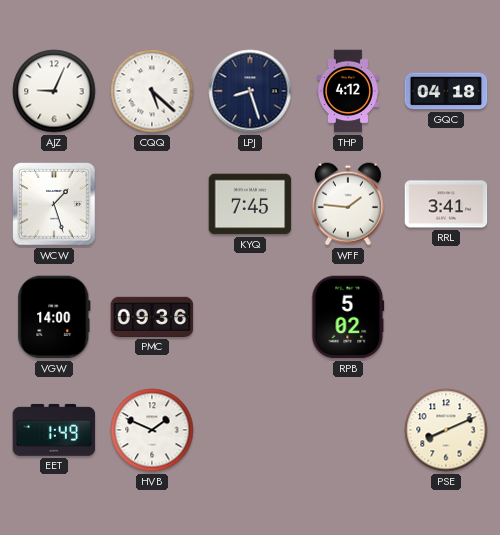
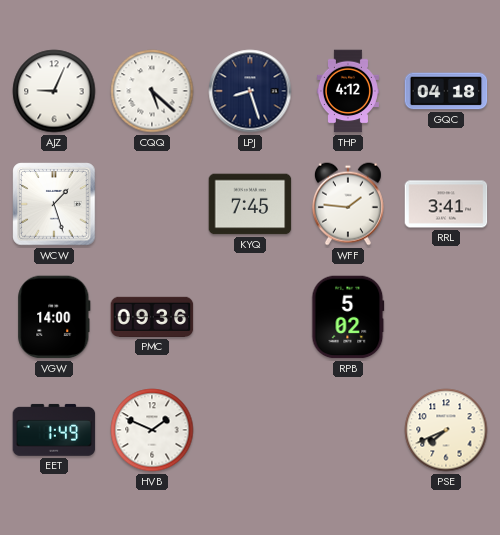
PSE: 8:11 -> 7:41 (446, 430)
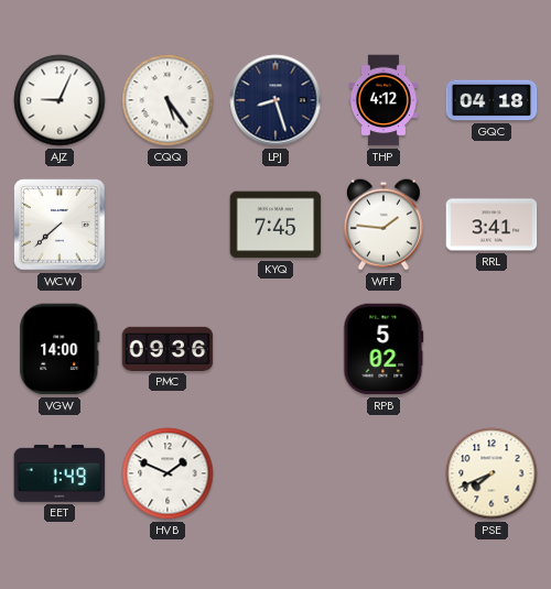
CQQ: 5:22 -> 5:24 (168, 100)
WCW: 1:27 -> 7:38 (60, 225)
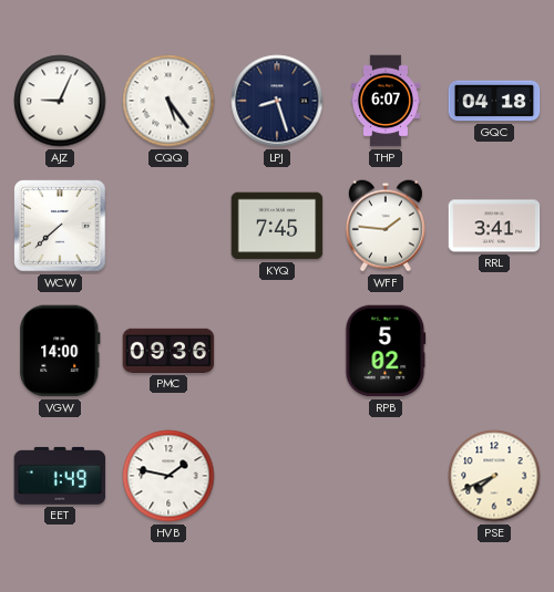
THP: 4:12 -> 6:07 (386, 101)
HVB: 1:49 -> 1:47 (168, 476)
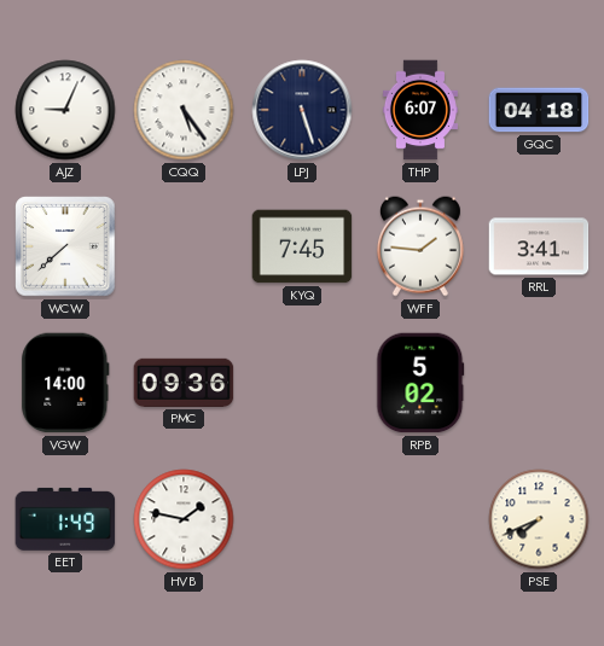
LPJ: 8:27 -> 5:27 (302, 110)
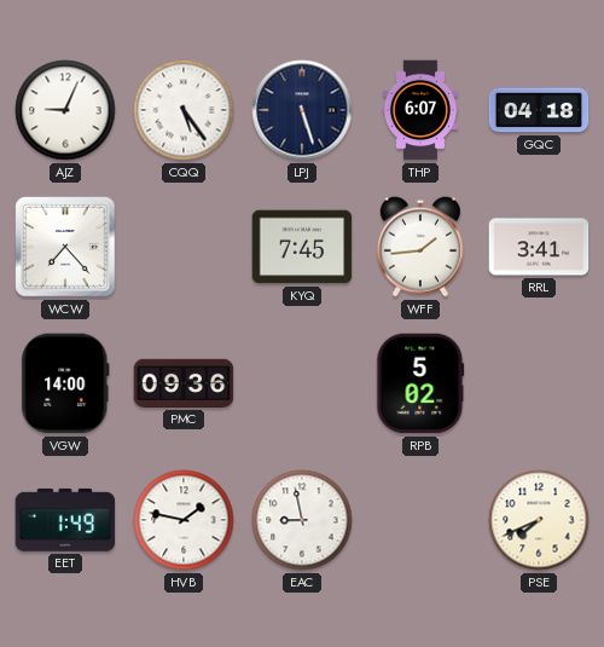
WCW: 7:38 -> 7:23 (65, 247)
WFF: 1:46 -> 1:44 (420, 247)
EAC: none -> 8:58 (302, 520)
